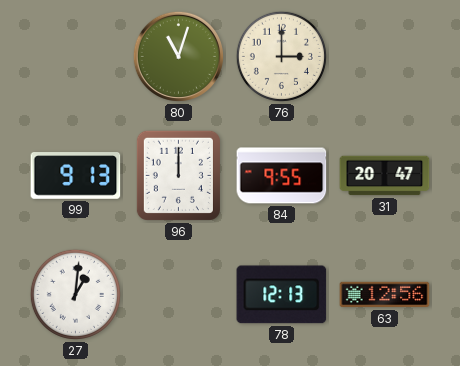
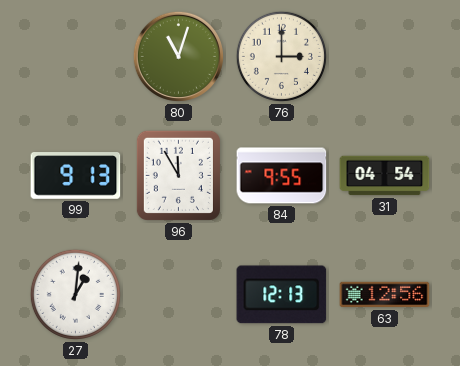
96: 12:00 -> 11:55 (178, 175)
31: 20:47 -> 04:54 (385, 176)
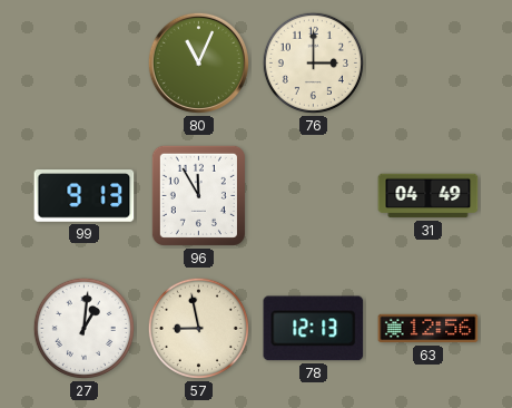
80: 11:03 -> 11:04 (198, 62)
84: 9:55 -> none (282, 176)
31: 04:54 -> 04:49 (429, 196)
57: none -> 8:58 (198, 328)
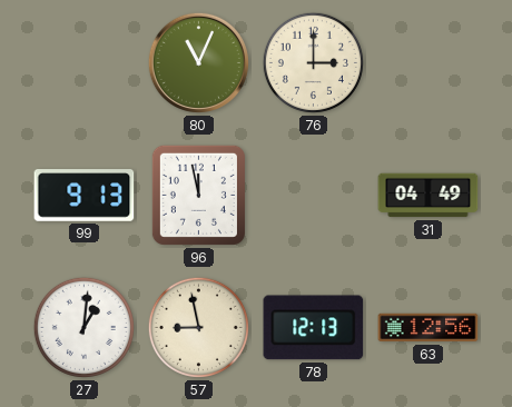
96: 11:55 -> 11:58 (198, 195)
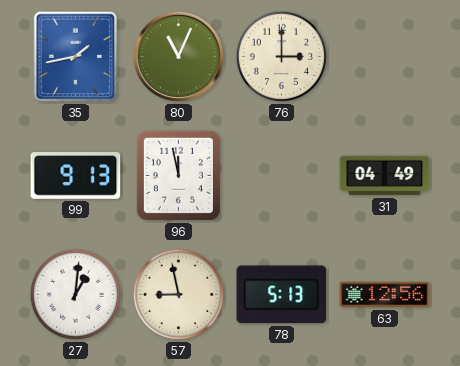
35: none -> 1:43 (76, 57)
78: 12:13 -> 5:13 (282, 295)
